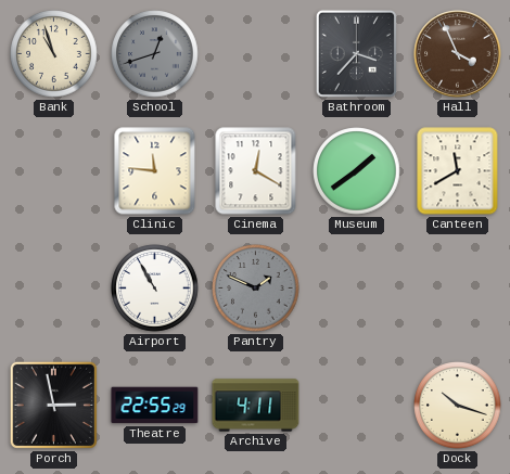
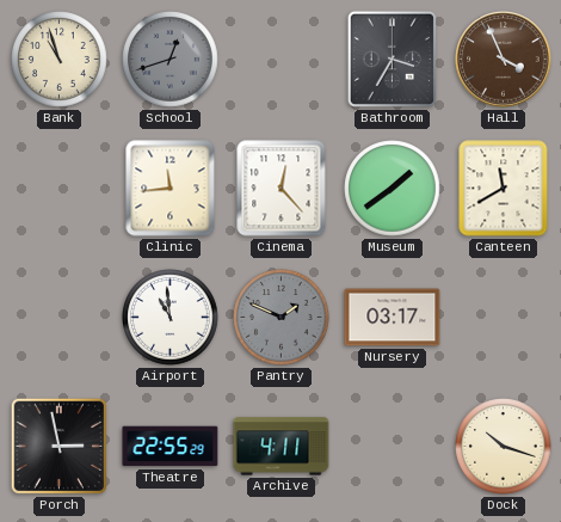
Bathroom: 3:37 -> 3:35 (392, 59)
Clinic: 11:46 -> 11:44 (171, 189)
Cinema: 12:20 -> 12:23 (282, 189)
Airport: 10:55 -> 10:59 (171, 318)
Nursery: none -> 03:17 (393, 318)
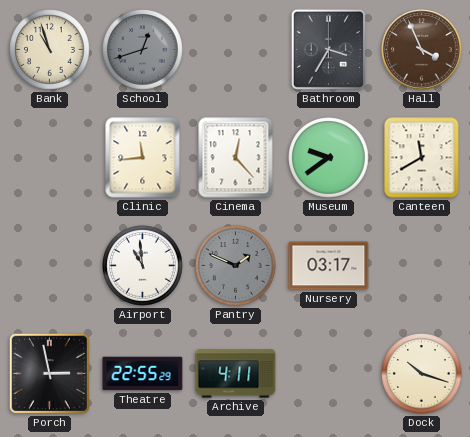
Museum: 1:39 -> 9:39 (329, 158)
